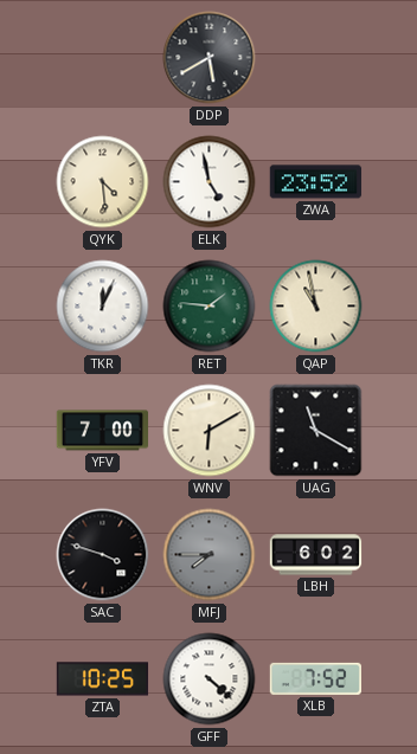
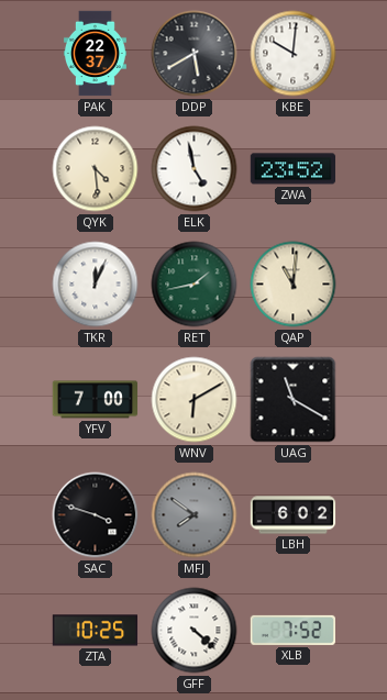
PAK: none -> 22:37 (95, 54)
KBE: none -> 10:01 (294, 54)
RET: 1:46 -> 1:43 (195, 285)
QAP: 10:58 -> 11:01 (294, 285)
MFJ: 7:45 -> 7:51 (195, 515)
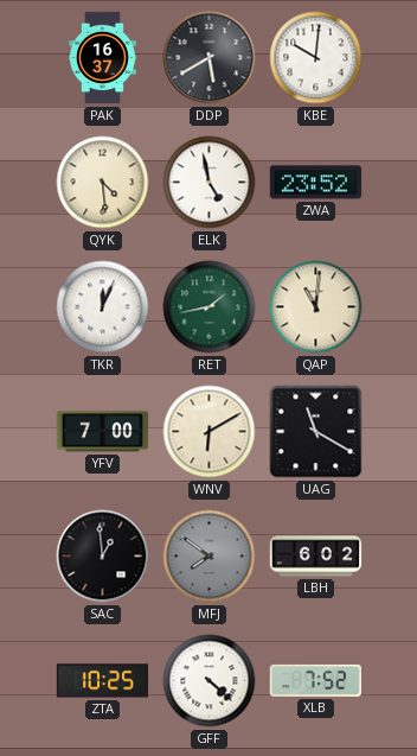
PAK: 22:37 -> 16:37 (102, 58)
SAC: 3:48 -> 12:59 (103, 557)
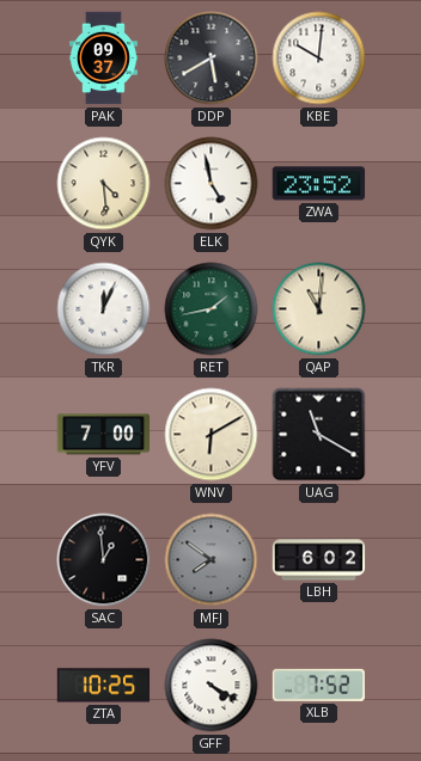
PAK: 16:37 -> 09:37 (103, 59)
GFF: 4:22 -> 4:20 (212, 686)
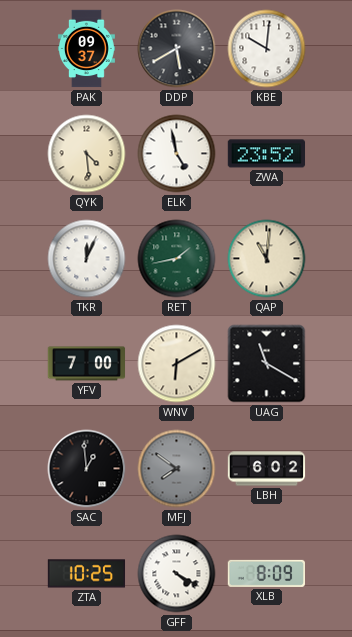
XLB: 7:52 -> 8:09 (266, 573)
